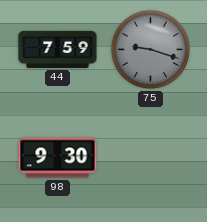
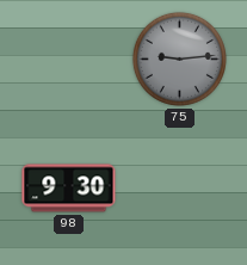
44: 7:59 -> none (58, 49)
75: 9:18 -> 9:14 (179, 58)
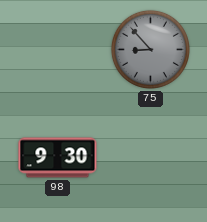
75: 9:14 -> 8:53 (150, 49)
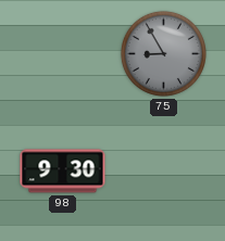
75: 8:53 -> 8:55 (163, 53)
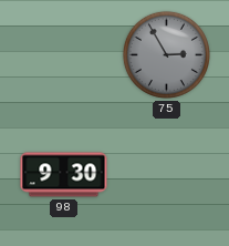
75: 8:55 -> 2:55 (166, 54)
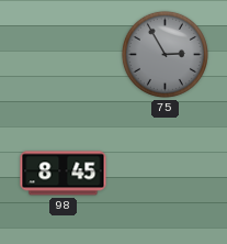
98: 9:30 -> 8:45 (64, 174)
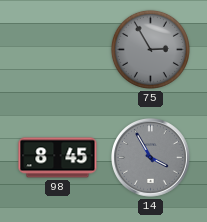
14: none -> 3:55 (151, 158)
